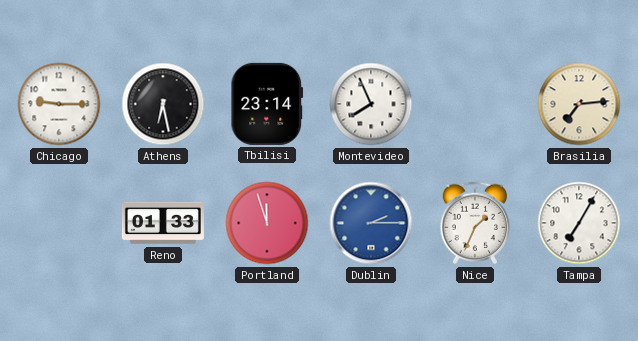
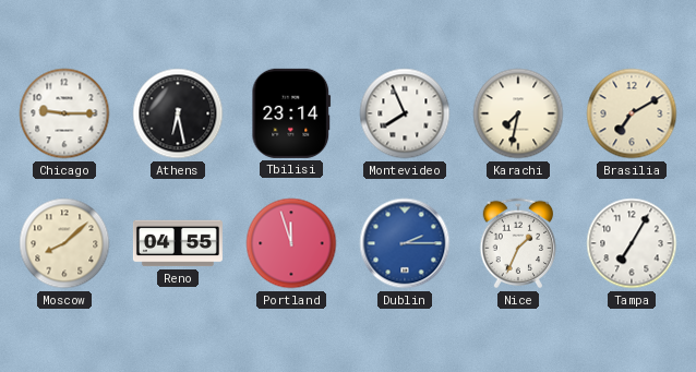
Karachi: none -> 7:32 (518, 113)
Brasilia: 7:14 -> 7:10 (632, 113)
Moscow: none -> 8:08 (64, 243)
Reno: 01:33 -> 04:55 (178, 243)
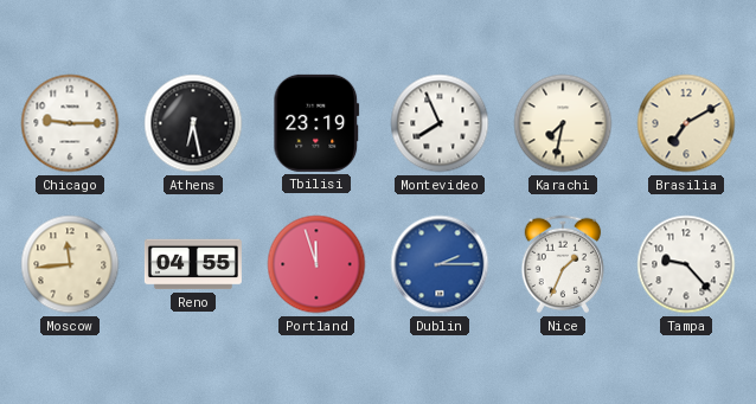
Tbilisi: 23:14 -> 23:19 (316, 123)
Moscow: 8:08 -> 11:44 (70, 264)
Tampa: 7:05 -> 9:23 (686, 264)
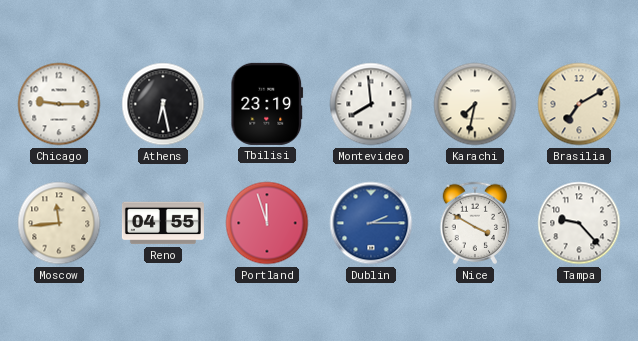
Montevideo: 7:56 -> 7:59 (371, 104)
Nice: 1:34 -> 3:50 (475, 223)
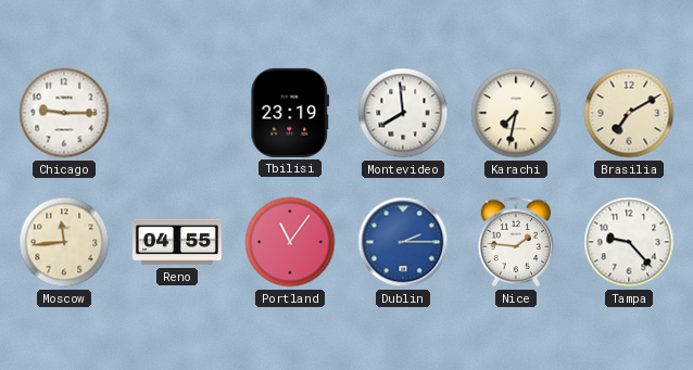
Athens: 6:28 -> none (163, 104)
Portland: 11:57 -> 11:06 (290, 242)
Nice: 3:50 -> 1:46 (516, 242)
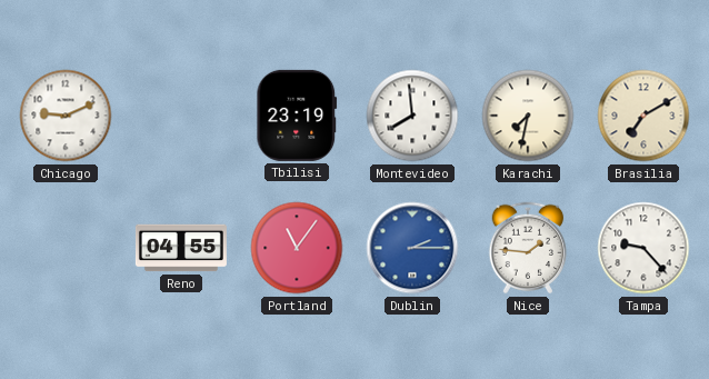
Chicago: 9:15 -> 9:11 (66, 116)
Moscow: 11:44 -> none (64, 242)
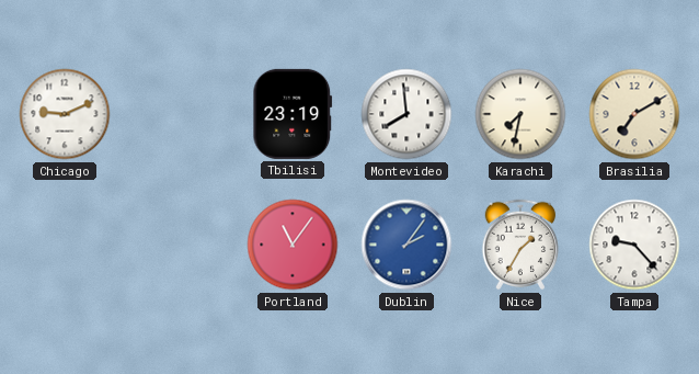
Reno: 04:55 -> none (181, 248)
Dublin: 2:15 -> 2:06 (406, 245)
Nice: 1:46 -> 1:35 (520, 245)
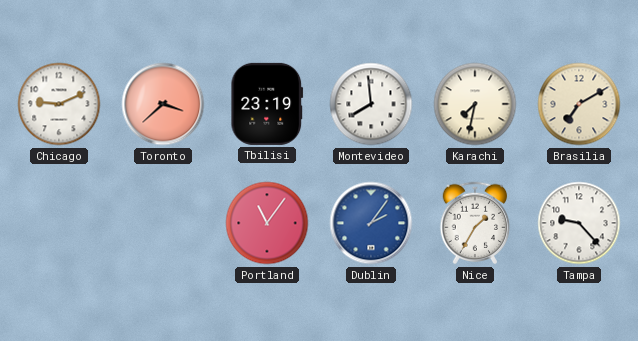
Toronto: none -> 3:38 (163, 104)
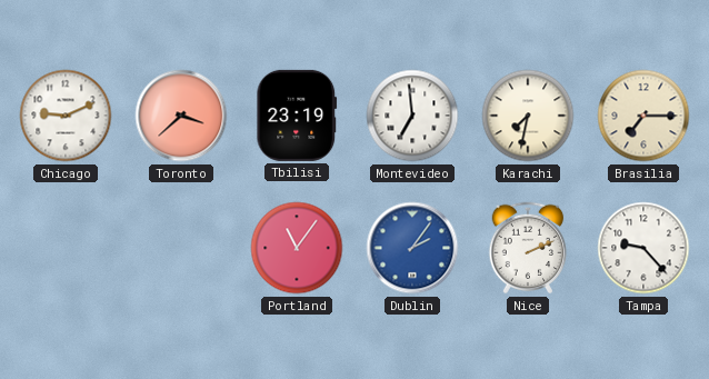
Montevideo: 7:59 -> 6:59 (412, 116)
Brasilia: 7:10 -> 7:15 (643, 116)
Nice: 1:35 -> 2:11 (528, 248)
